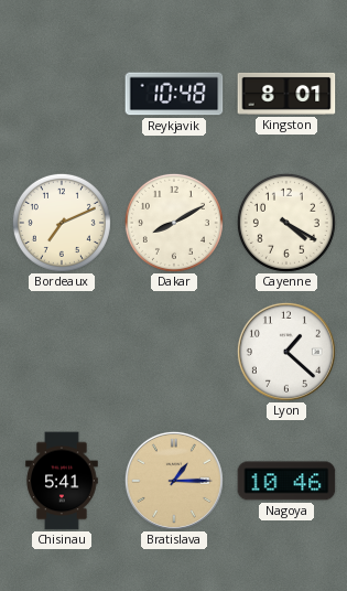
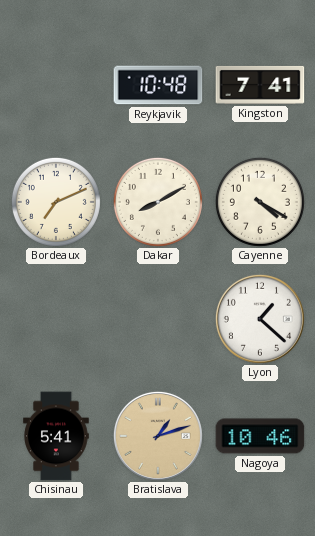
Kingston: 8:01 -> 7:41 (260, 85)
Bratislava: 1:15 -> 1:12 (158, 436)
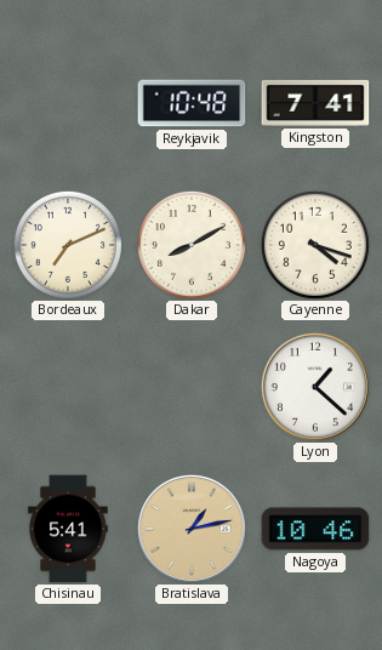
Cayenne: 4:20 -> 4:18 (315, 245)
Bratislava: 1:12 -> 1:13 (192, 529)
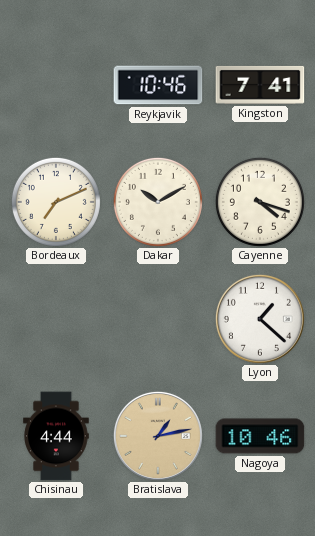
Reykjavik: 10:48 -> 10:46 (158, 85)
Dakar: 8:10 -> 10:10 (158, 202)
Chisinau: 5:41 -> 4:44 (56, 436)
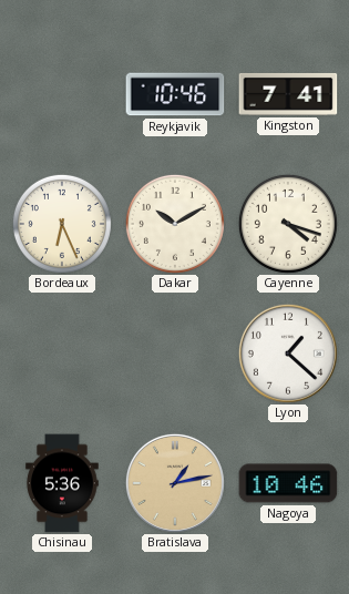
Bordeaux: 7:11 -> 6:26 (62, 224)
Chisinau: 4:44 -> 5:36 (62, 483)
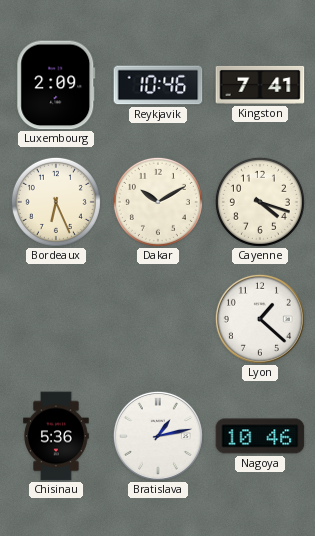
Luxembourg: none -> 2:09 (56, 85)
Bratislava dial: champagne -> white (158, 436)
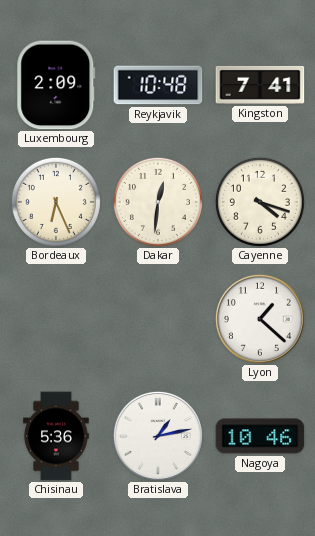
Reykjavik: 10:46 -> 10:48 (158, 85)
Dakar: 10:10 -> 12:31 (158, 202)
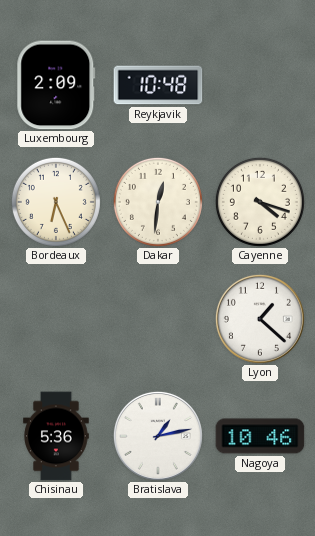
Kingston: 7:41 -> none (260, 85)
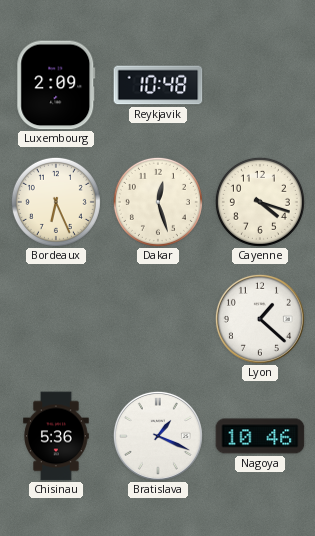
Dakar: 12:31 -> 12:27 (158, 202)
Bratislava: 1:13 -> 1:19 (158, 436)
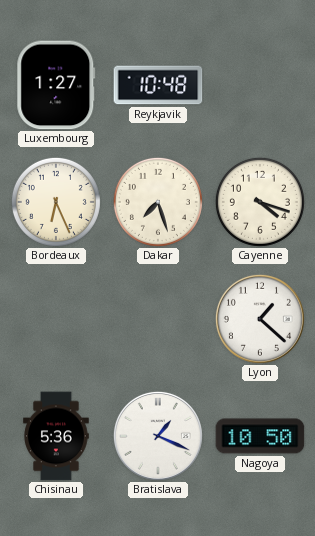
Luxembourg: 2:09 -> 1:27 (56, 85)
Dakar: 12:27 -> 7:27 (158, 202)
Nagoya: 10:46 -> 10:50 (260, 436)
